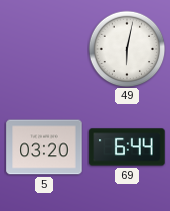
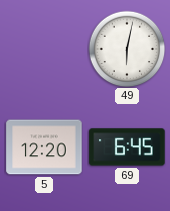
5: 03:20 -> 12:20 (44, 147)
69: 6:44 -> 6:45 (127, 147)
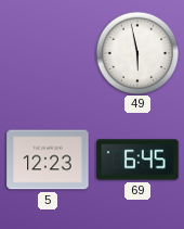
49: 6:02 -> 5:58 (137, 53)
5: 12:20 -> 12:23 (48, 160)
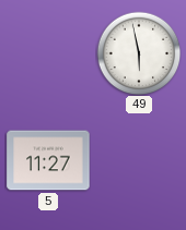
5: 12:23 -> 11:27 (48, 160)
69: 6:45 -> none (137, 160)
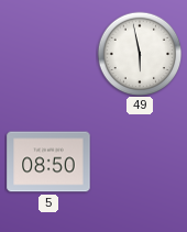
5: 11:27 -> 08:50 (48, 162)
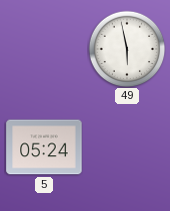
5: 08:50 -> 05:24 (44, 147)
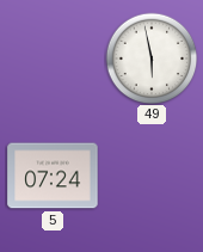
5: 05:24 -> 07:24 (53, 176)
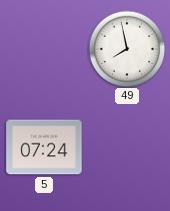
49: 5:58 -> 7:58 (127, 49)
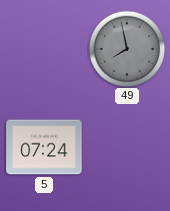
49 dial: white -> grey (127, 49)
